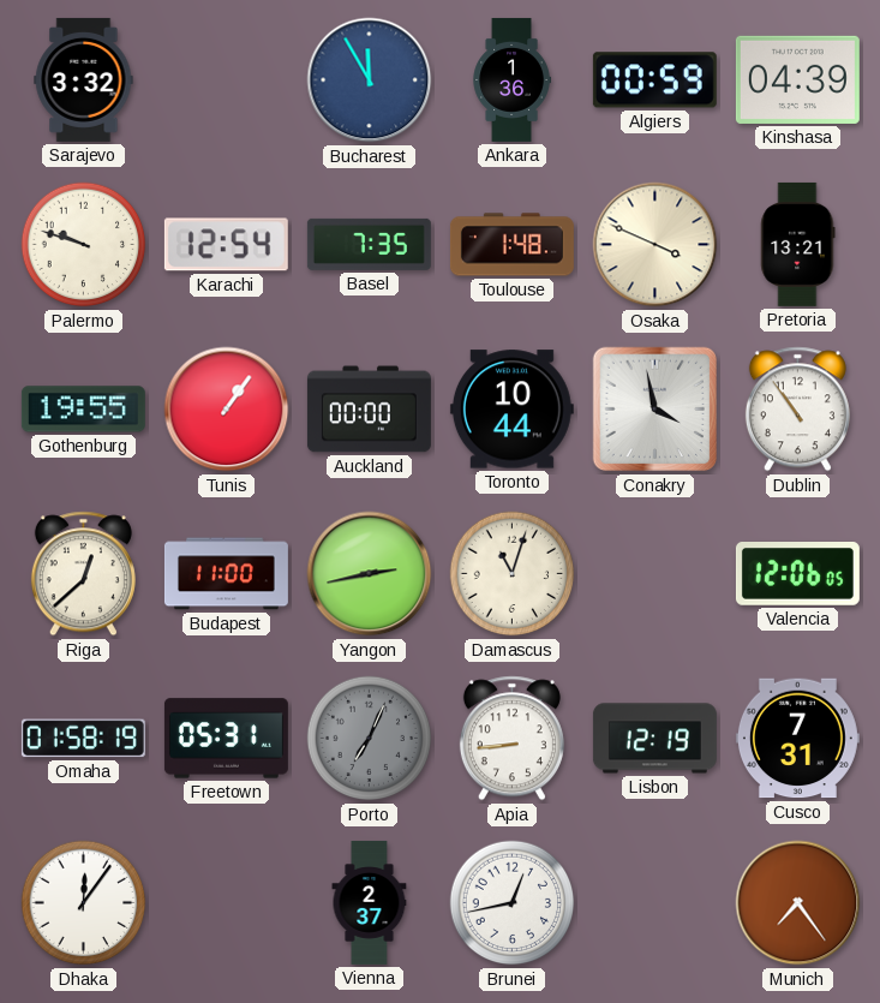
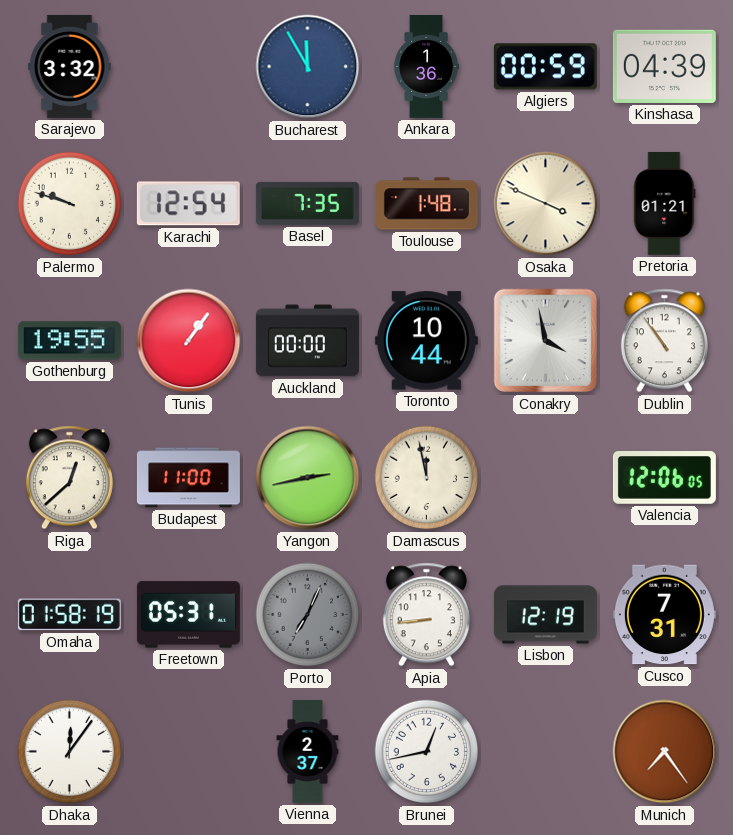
Pretoria: 13:21 -> 01:21 (665, 203)
Damascus: 11:03 -> 11:58 (427, 478)
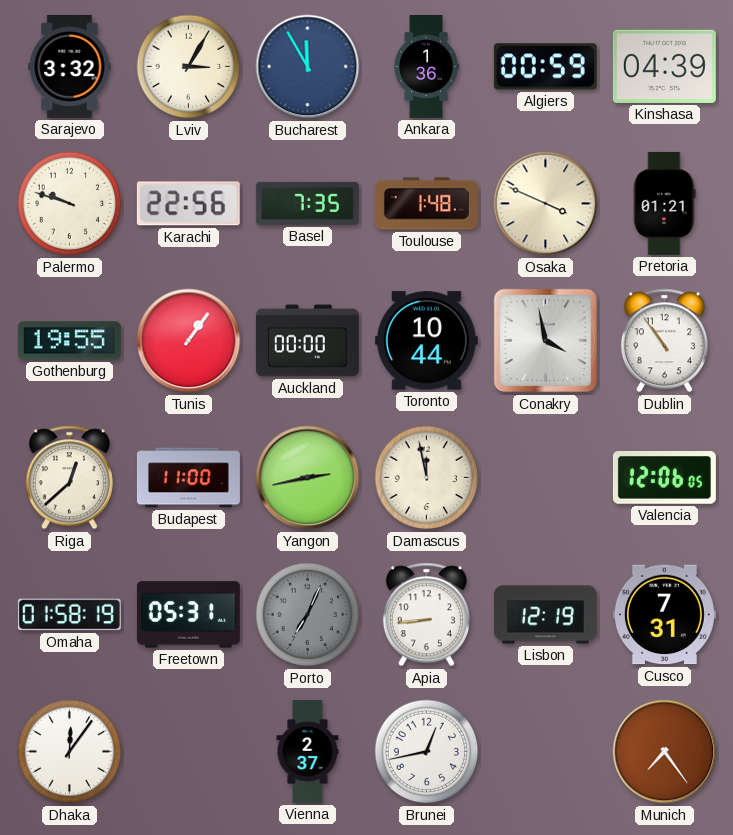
Lviv: none -> 3:05 (189, 67)
Karachi: 12:54 -> 22:56 (188, 204)
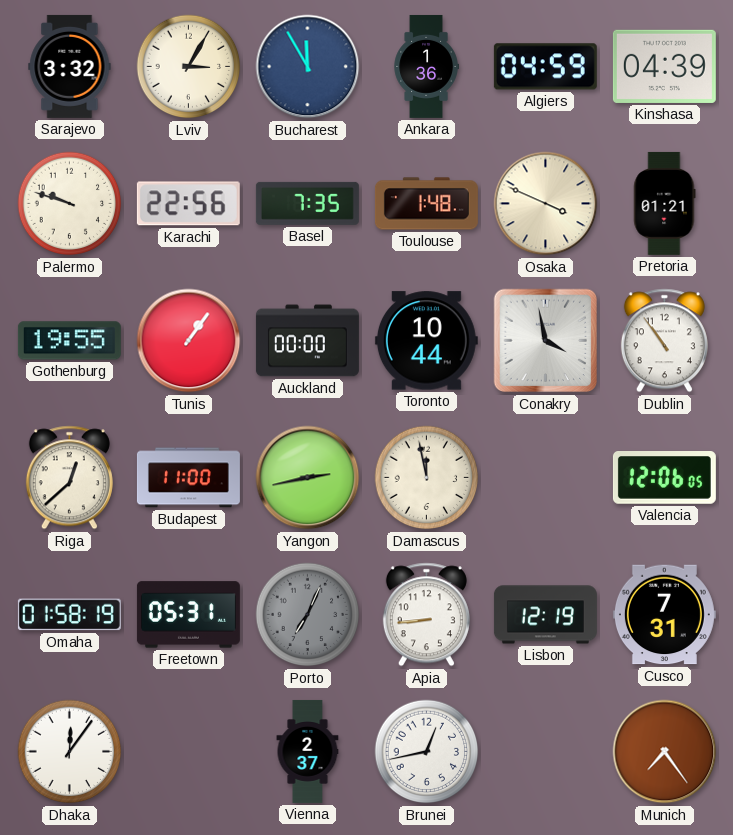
Algiers: 00:59 -> 04:59 (545, 67)
